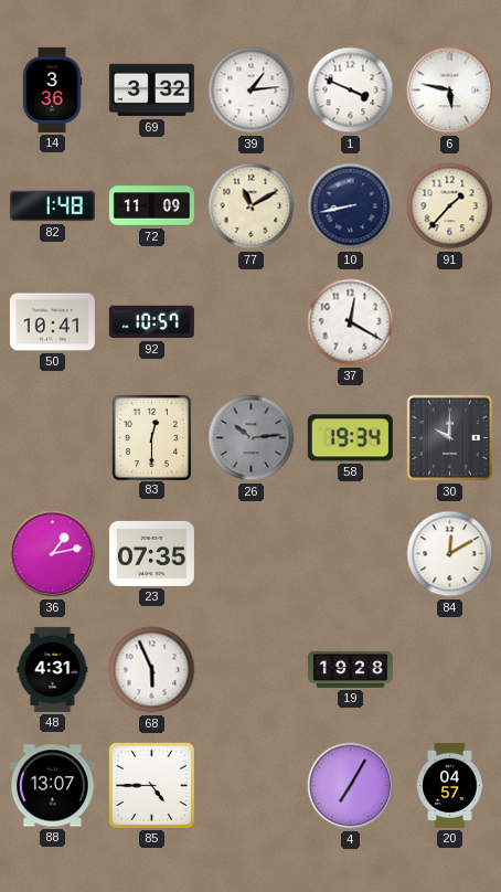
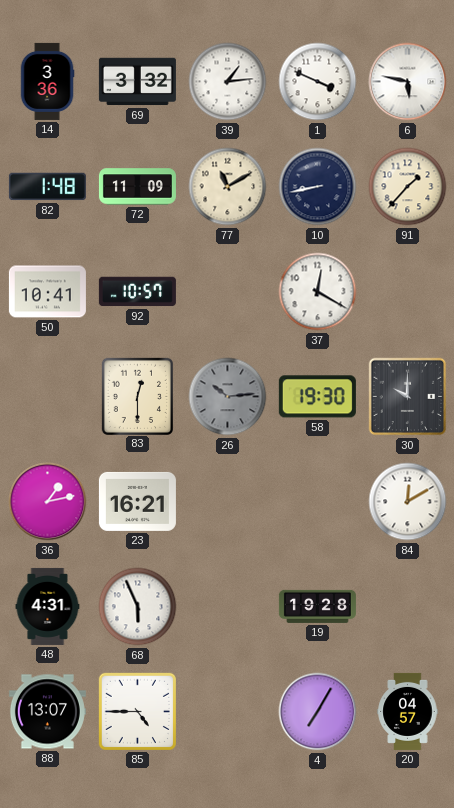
58: 19:34 -> 19:30 (317, 397)
23: 07:35 -> 16:21 (137, 501)
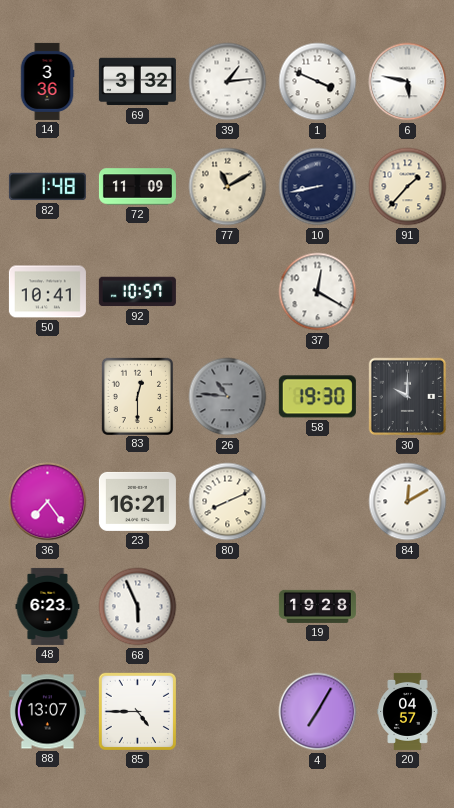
26: 10:14 -> 10:46 (228, 397)
36: 1:13 -> 7:24 (48, 502)
80: none -> 8:11 (228, 502)
48: 4:31 -> 6:23 (48, 606)
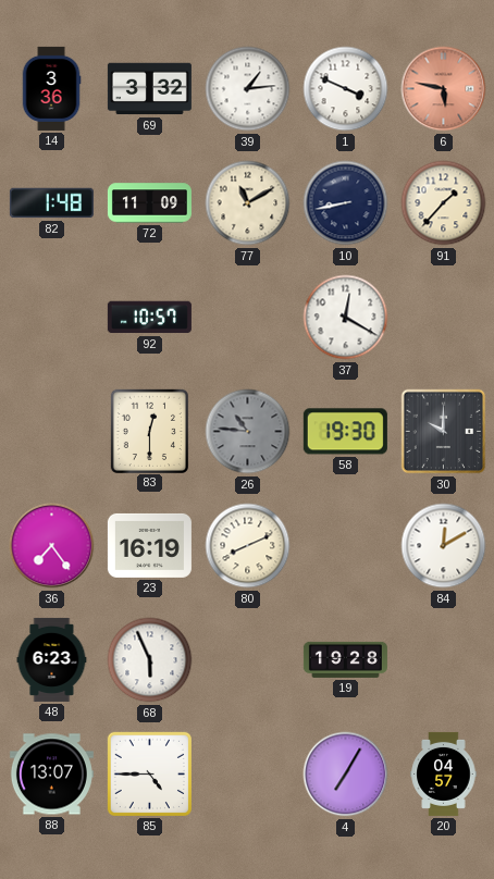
6 dial: white -> salmon (444, 89)
50: 10:41 -> none (47, 292)
23: 16:21 -> 16:19 (149, 545)
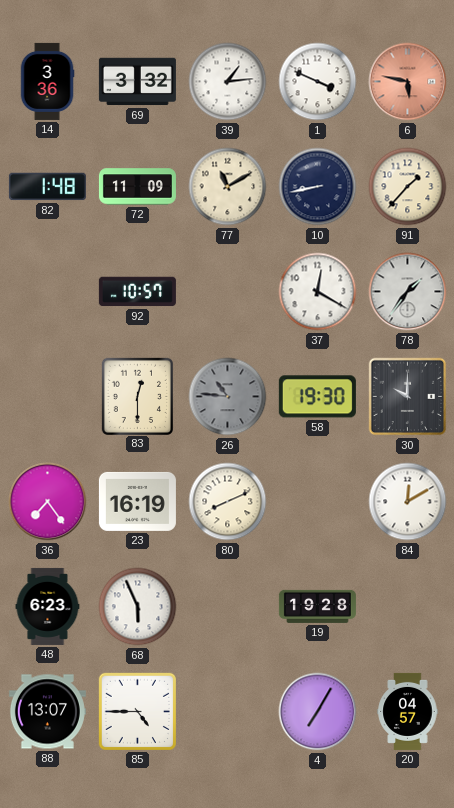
78: none -> 1:36 (408, 292)
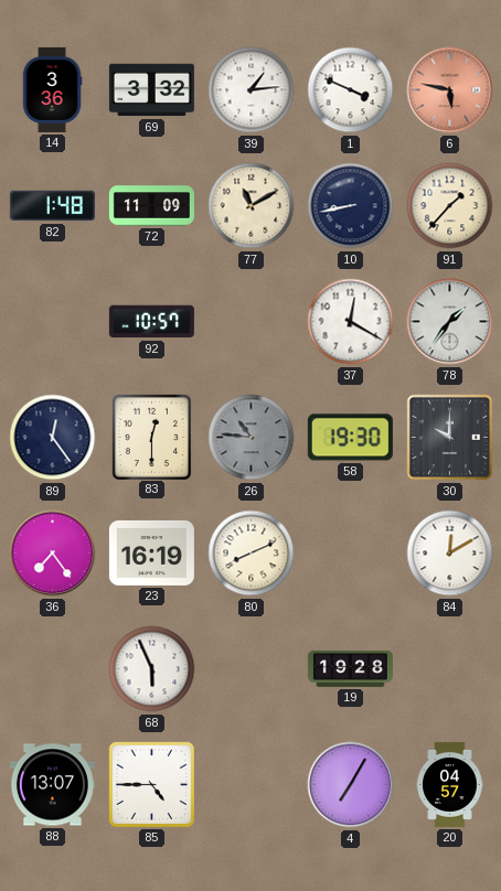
89: none -> 12:24 (53, 438)
48: 6:23 -> none (48, 606)
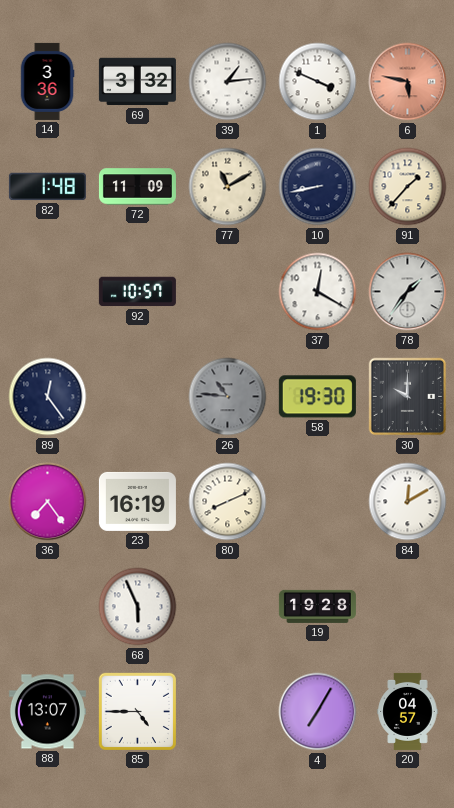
83: 12:30 -> none (151, 437)
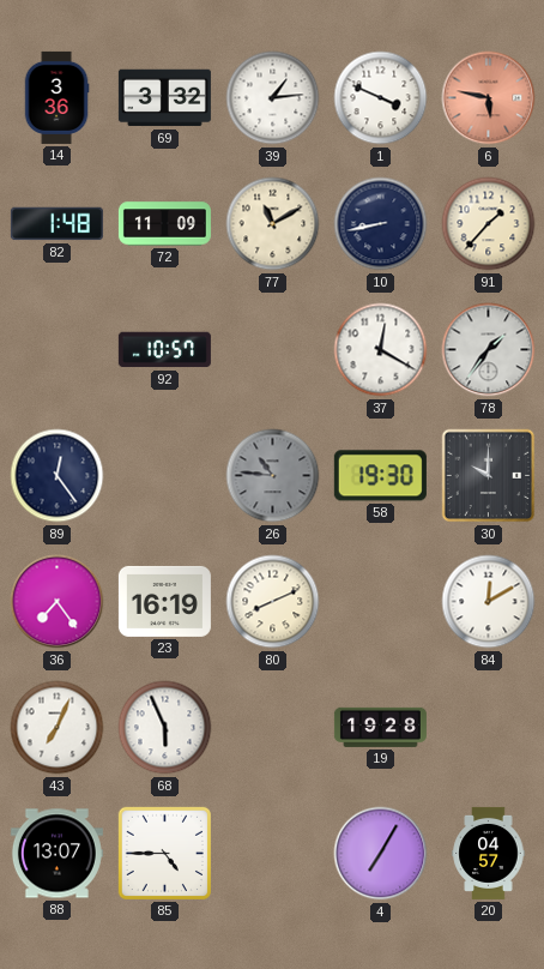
43: none -> 7:04 (58, 728)
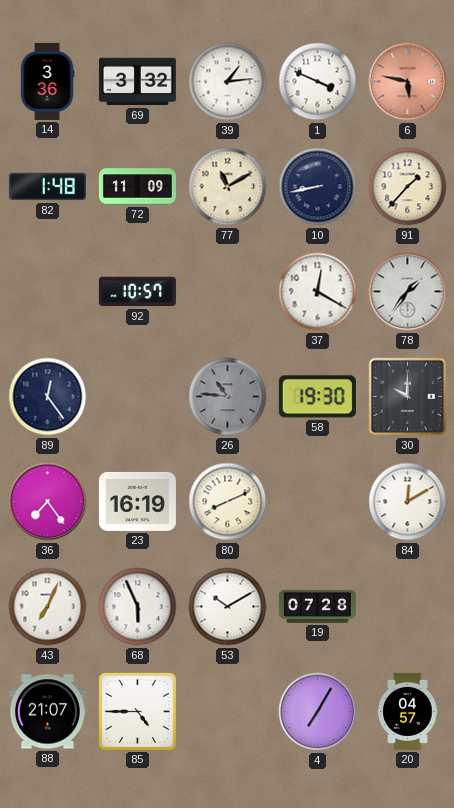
53: none -> 10:10 (228, 607)
19: 19:28 -> 07:28 (317, 606)
88: 13:07 -> 21:07 (47, 712)
